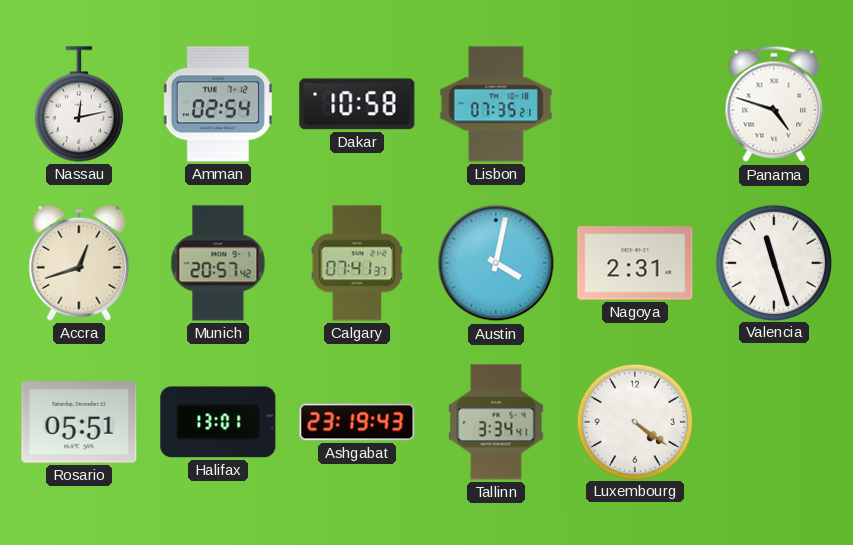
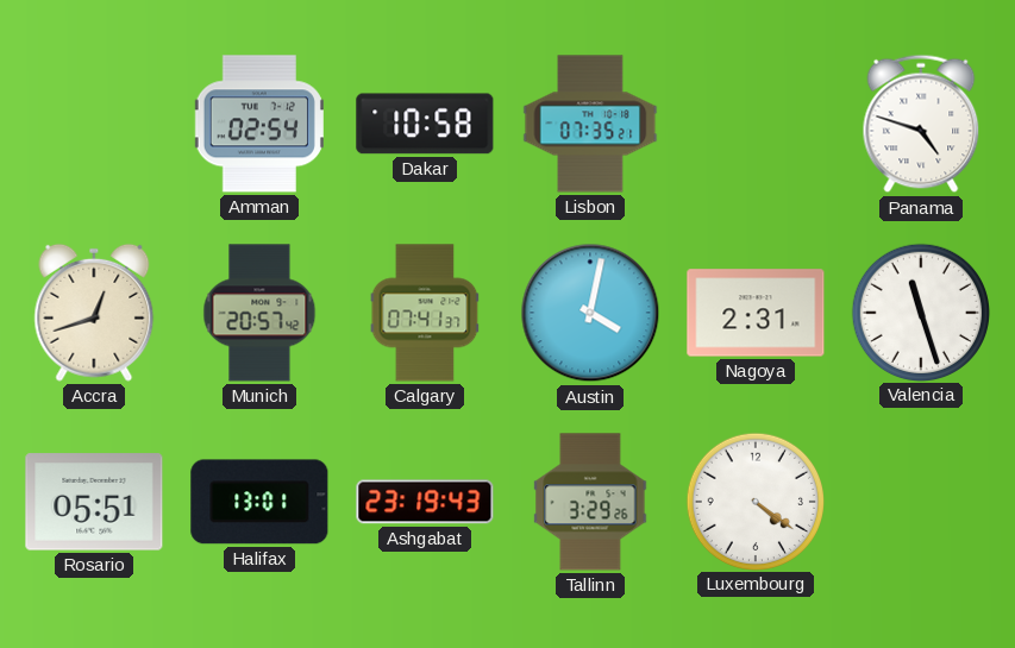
Nassau: 12:13 -> none (79, 104)
Tallinn: 3:34 -> 3:29 (590, 502)
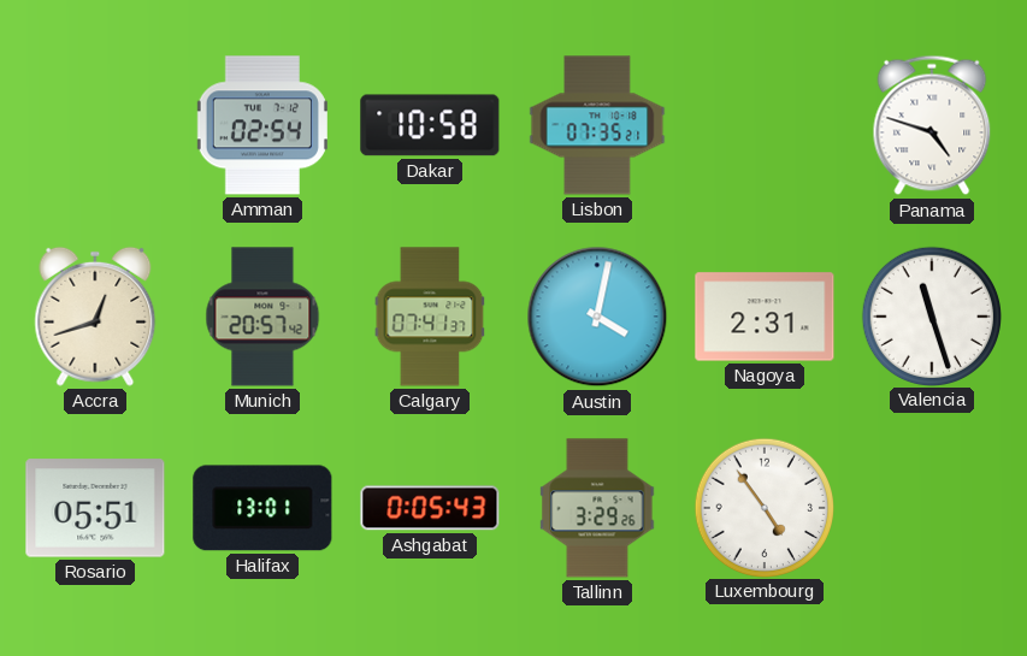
Ashgabat: 23:19 -> 0:05 (430, 508)
Luxembourg: 4:21 -> 4:54 (763, 507)
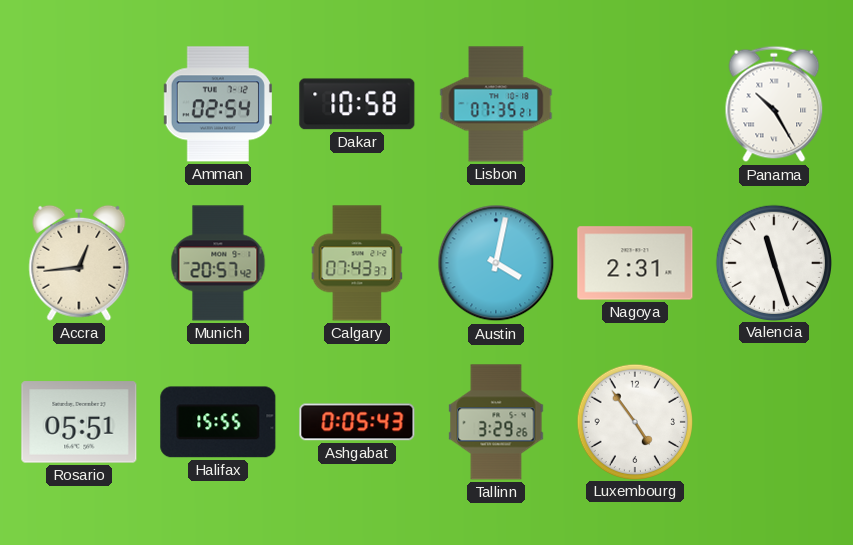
Panama: 4:48 -> 10:25 (774, 104)
Accra: 12:42 -> 12:44 (79, 263)
Calgary: 07:41 -> 07:43 (357, 263)
Halifax: 13:01 -> 15:55 (218, 422)
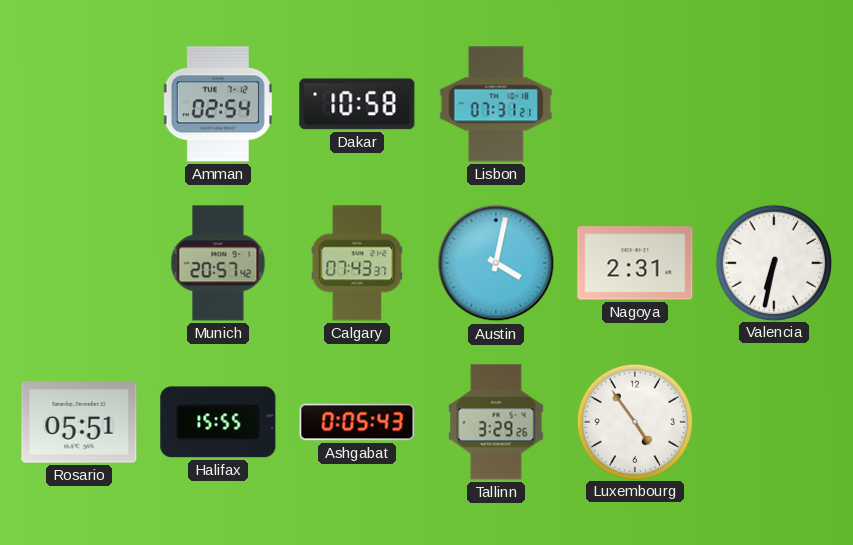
Lisbon: 07:35 -> 07:31 (496, 104)
Panama: 10:25 -> none (774, 104)
Accra: 12:44 -> none (79, 263)
Valencia: 11:27 -> 6:32 (773, 262)
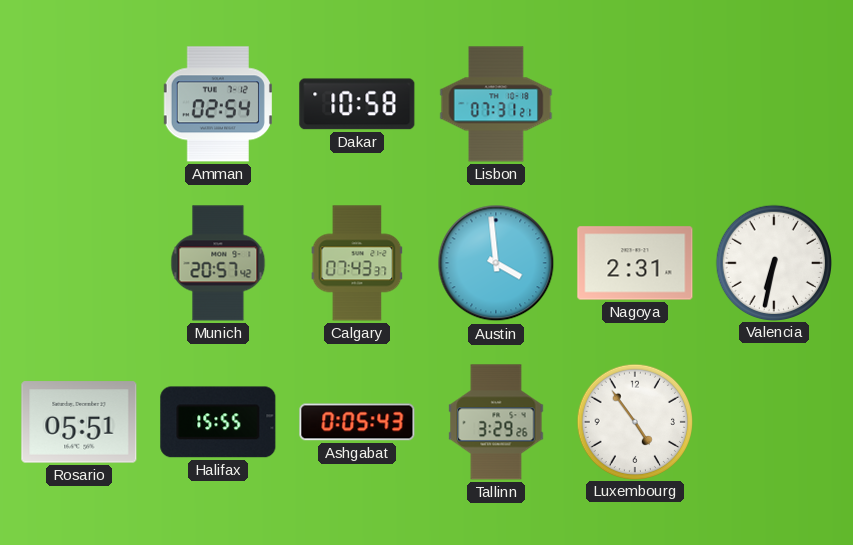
Austin: 4:02 -> 3:59 (496, 263)
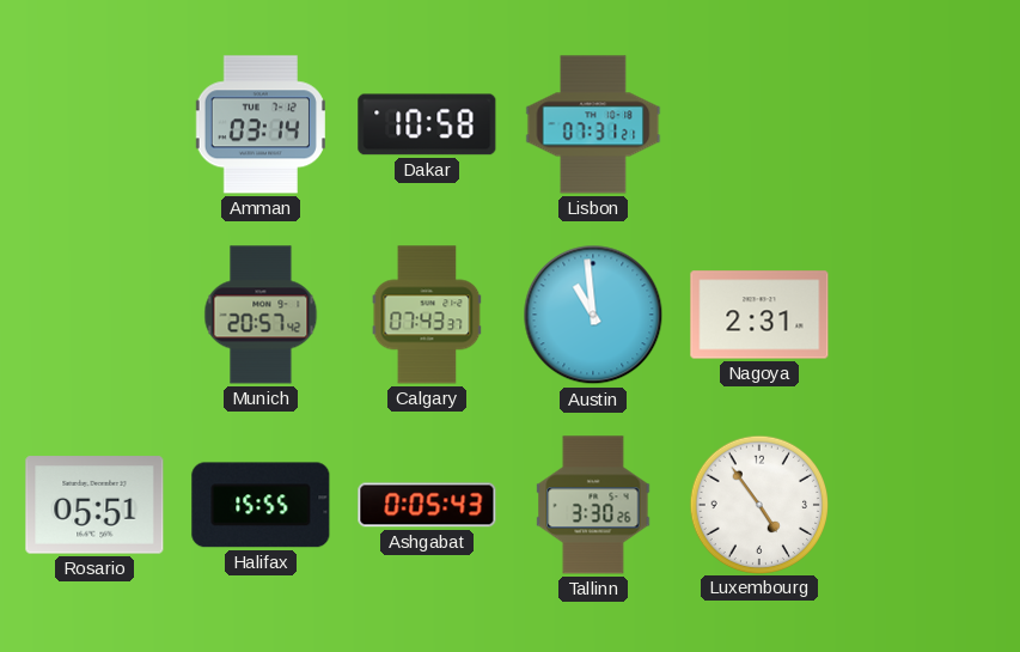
Amman: 02:54 -> 03:14 (261, 124)
Austin: 3:59 -> 10:59 (593, 315)
Valencia: 6:32 -> none (773, 262)
Tallinn: 3:29 -> 3:30 (593, 505)
